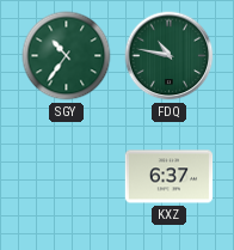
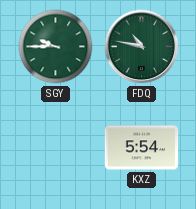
SGY: 10:36 -> 9:45 (56, 47)
KXZ: 6:37 -> 5:54 (142, 148)
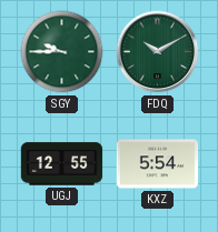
FDQ: 10:47 -> 10:10 (158, 52)
UGJ: none -> 12:55 (62, 164)
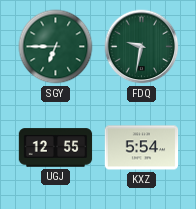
SGY: 9:45 -> 6:45 (56, 47)
FDQ: 10:10 -> 9:32 (142, 47)
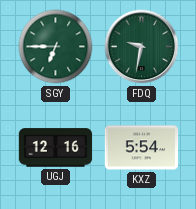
UGJ: 12:55 -> 12:16 (56, 148)
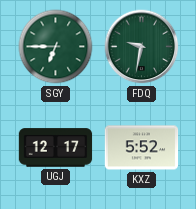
UGJ: 12:16 -> 12:17 (56, 148)
KXZ: 5:54 -> 5:52 (142, 148)
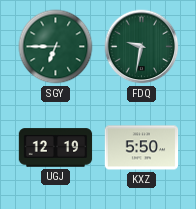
UGJ: 12:17 -> 12:19 (56, 148)
KXZ: 5:52 -> 5:50 (142, 148)
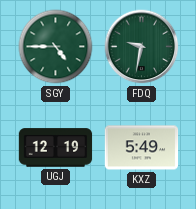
SGY: 6:45 -> 4:45 (56, 47)
KXZ: 5:50 -> 5:49 (142, 148)
